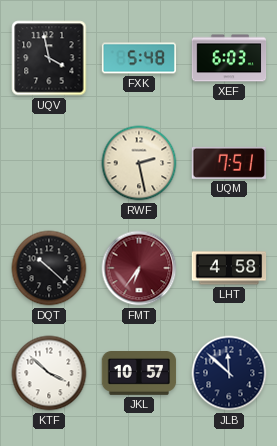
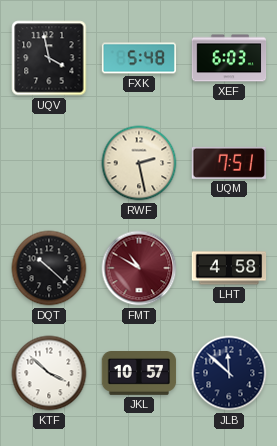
FMT: 6:36 -> 10:50 (139, 268)
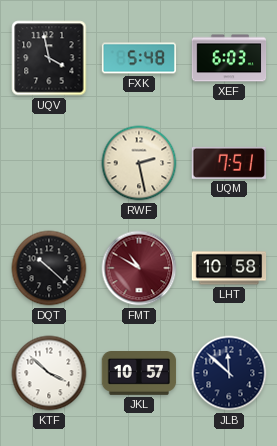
LHT: 4:58 -> 10:58 (229, 268)
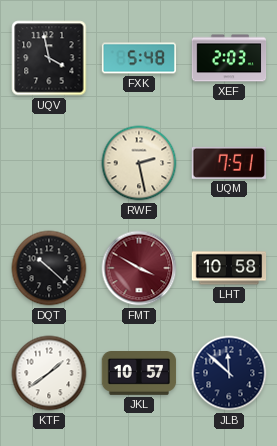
XEF: 6:03 -> 2:03 (229, 58)
FMT: 10:50 -> 3:50 (139, 268)
KTF: 3:52 -> 1:39 (49, 373)
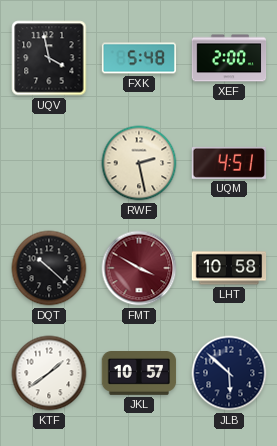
XEF: 2:03 -> 2:00 (229, 58)
UQM: 7:51 -> 4:51 (229, 163)
JLB: 11:52 -> 5:52 (229, 373)
